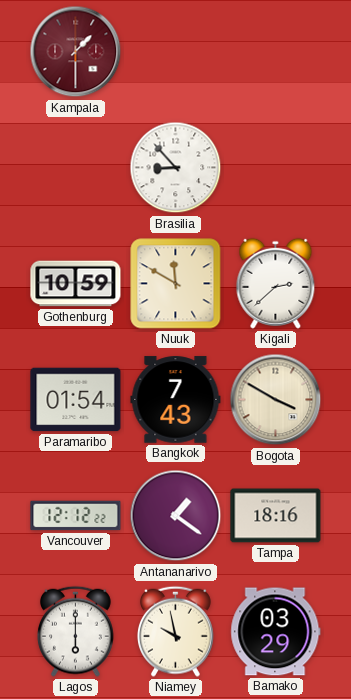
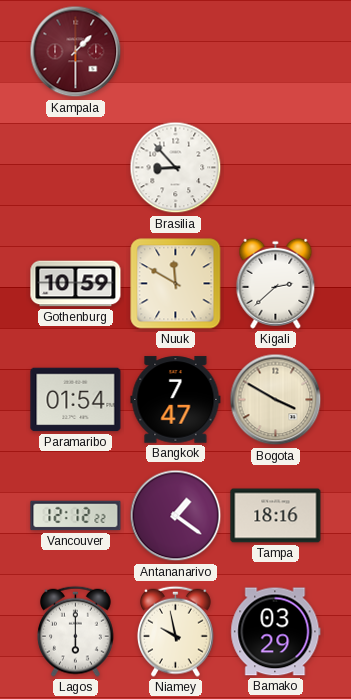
Bangkok: 7:43 -> 7:47 (176, 400)
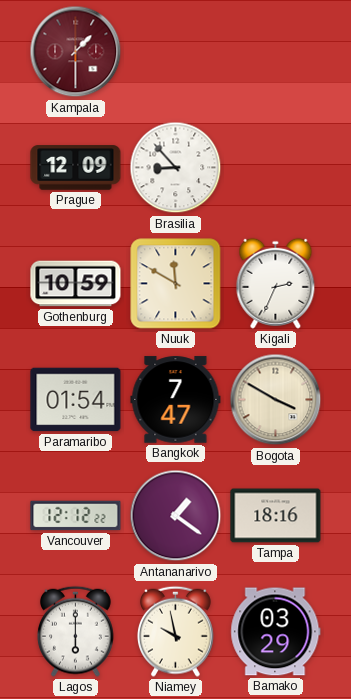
Prague: none -> 12:09 (76, 168)
Kigali: 2:38 -> 2:34 (276, 283)
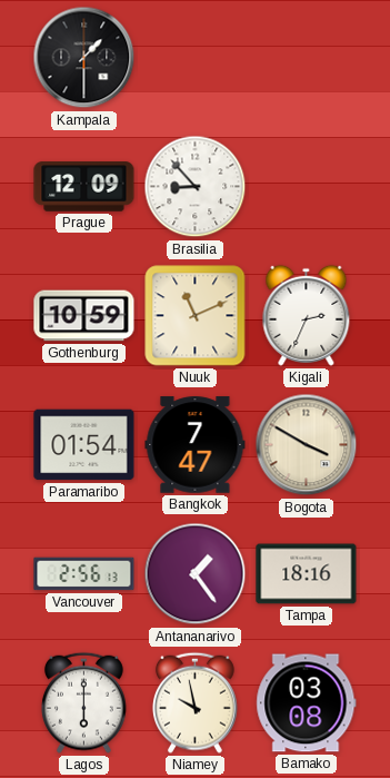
Kampala dial: burgundy -> black (84, 58)
Nuuk: 11:50 -> 11:11 (196, 316)
Vancouver: 12:12 -> 2:56 (84, 574)
Antananarivo: 1:21 -> 1:24 (196, 574)
Bamako: 03:29 -> 03:08 (307, 703)
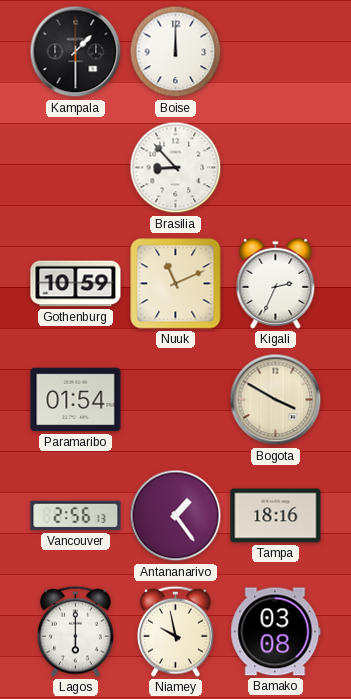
Boise: none -> 12:00 (176, 52)
Prague: 12:09 -> none (84, 187)
Bangkok: 7:47 -> none (196, 445)
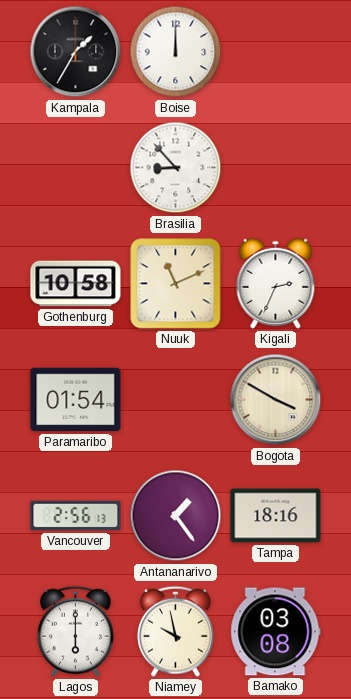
Kampala: 1:30 -> 1:35 (76, 52)
Gothenburg: 10:59 -> 10:58 (76, 284)
